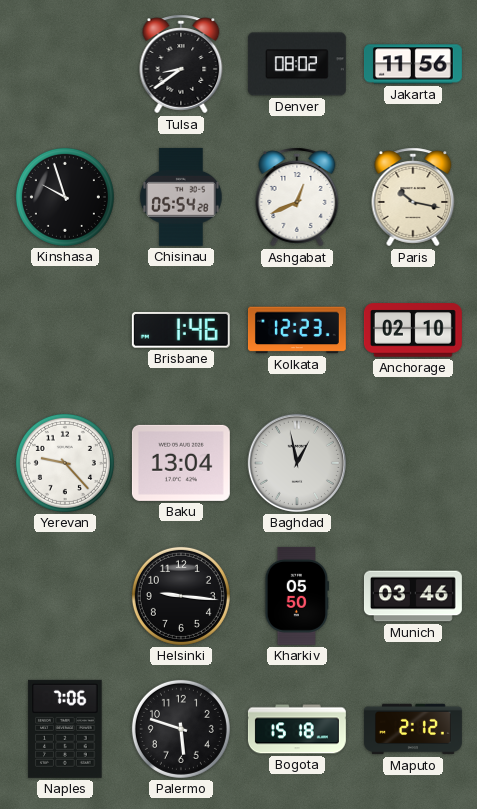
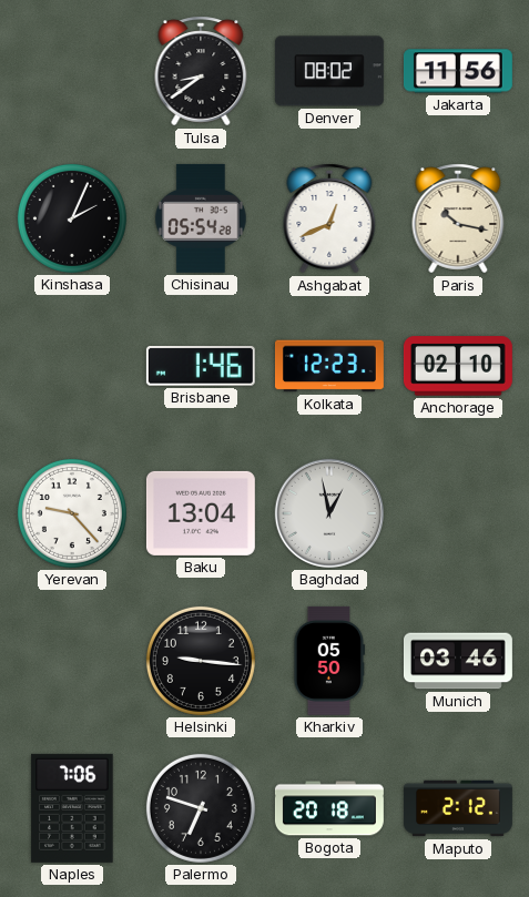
Kinshasa: 9:57 -> 2:04 (72, 218)
Palermo: 5:48 -> 6:48 (201, 808)
Bogota: 15:18 -> 20:18 (329, 808)
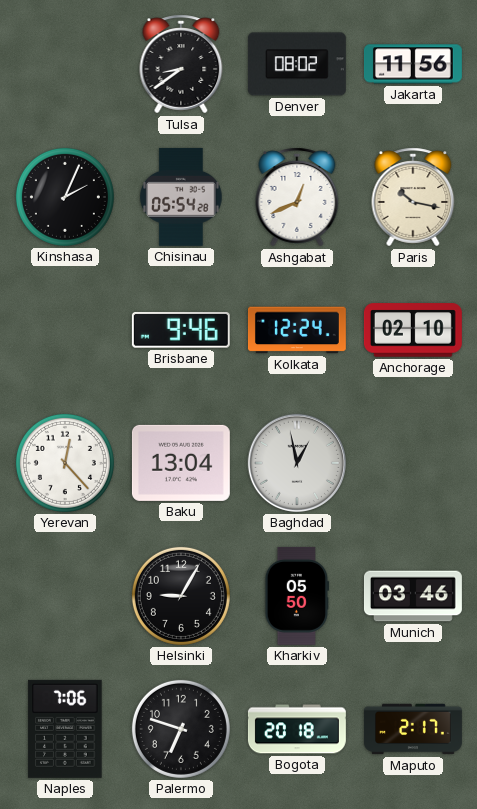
Brisbane: 1:46 -> 9:46 (181, 330)
Kolkata: 12:23 -> 12:24 (297, 330)
Yerevan: 9:23 -> 12:23 (65, 463)
Helsinki: 9:16 -> 9:05 (181, 596)
Maputo: 2:12 -> 2:17 (413, 729)
